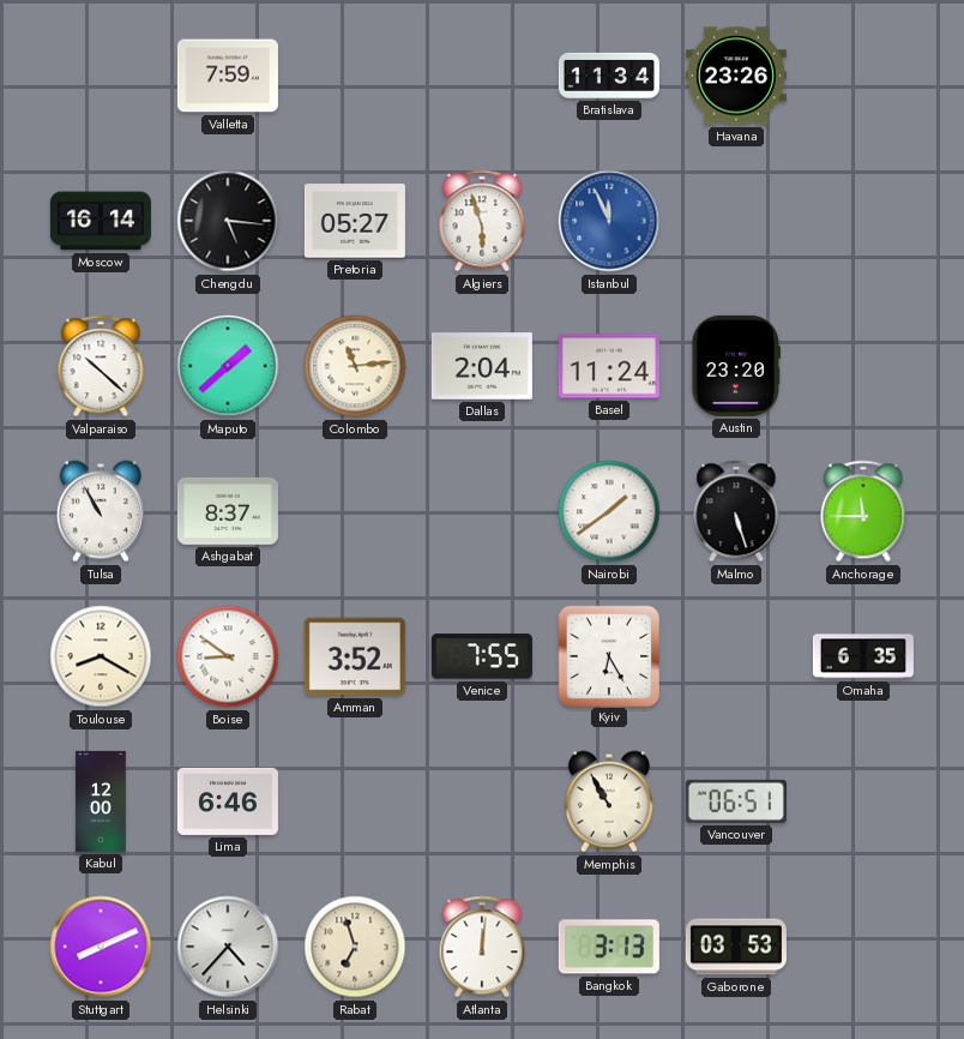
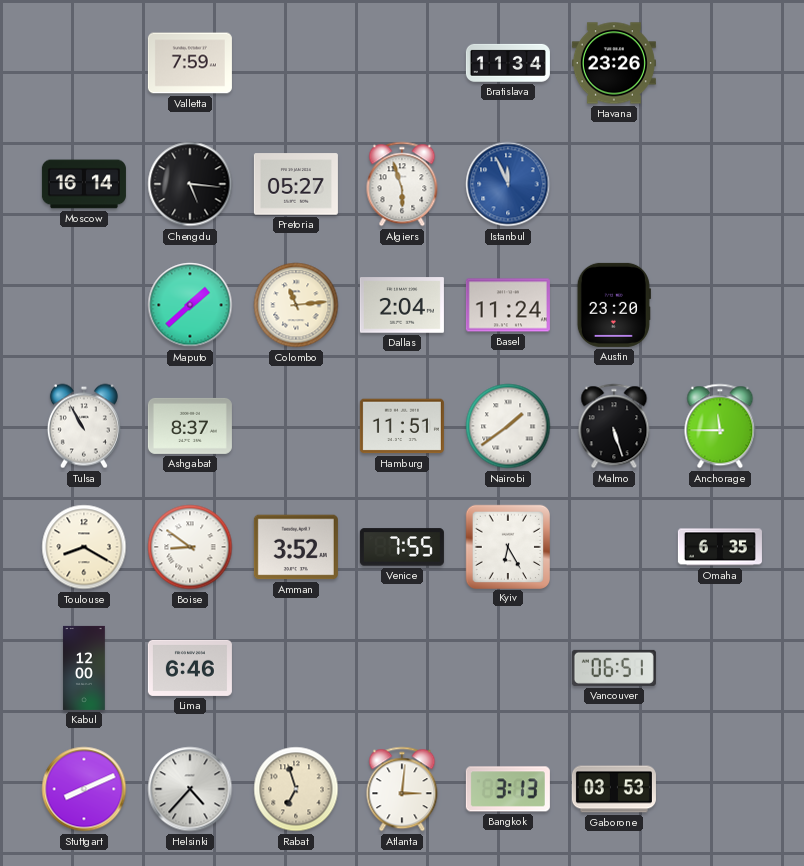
Valparaiso: 10:22 -> none (101, 366)
Hamburg: none -> 11:51 (402, 426)
Memphis: 10:55 -> none (609, 801)
Atlanta: 12:01 -> 3:01 (402, 789)
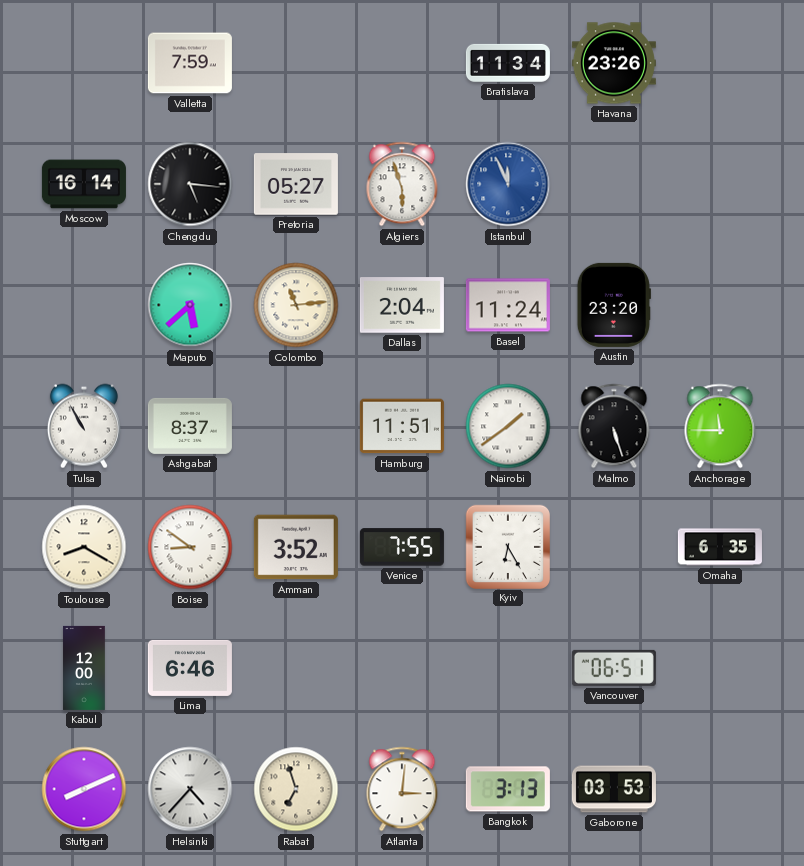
Maputo: 1:38 -> 5:38 (190, 305)
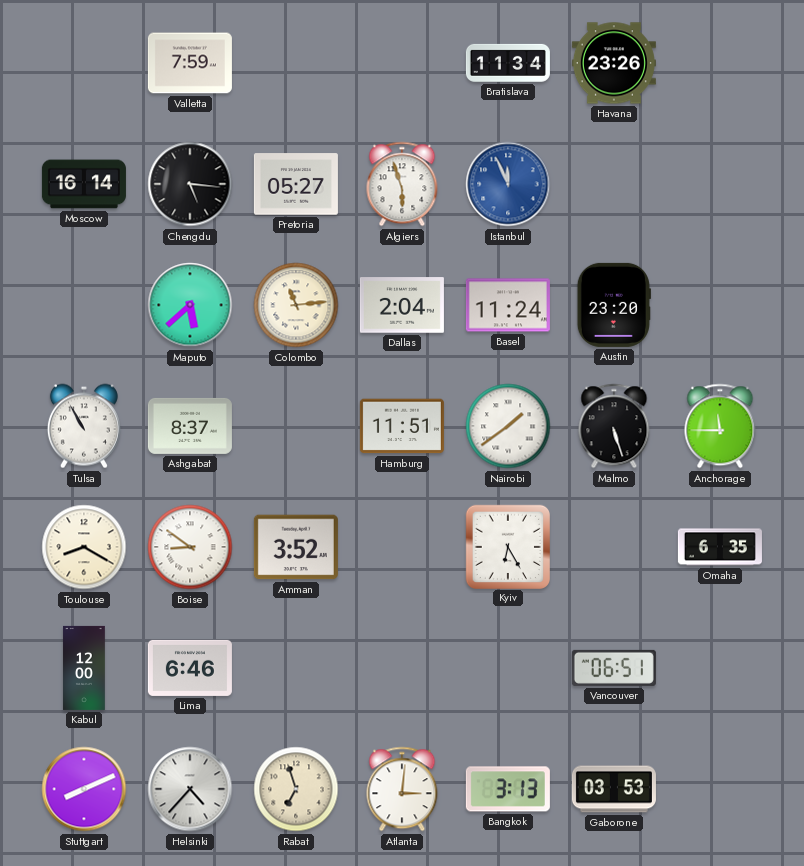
Venice: 7:55 -> none (402, 547)
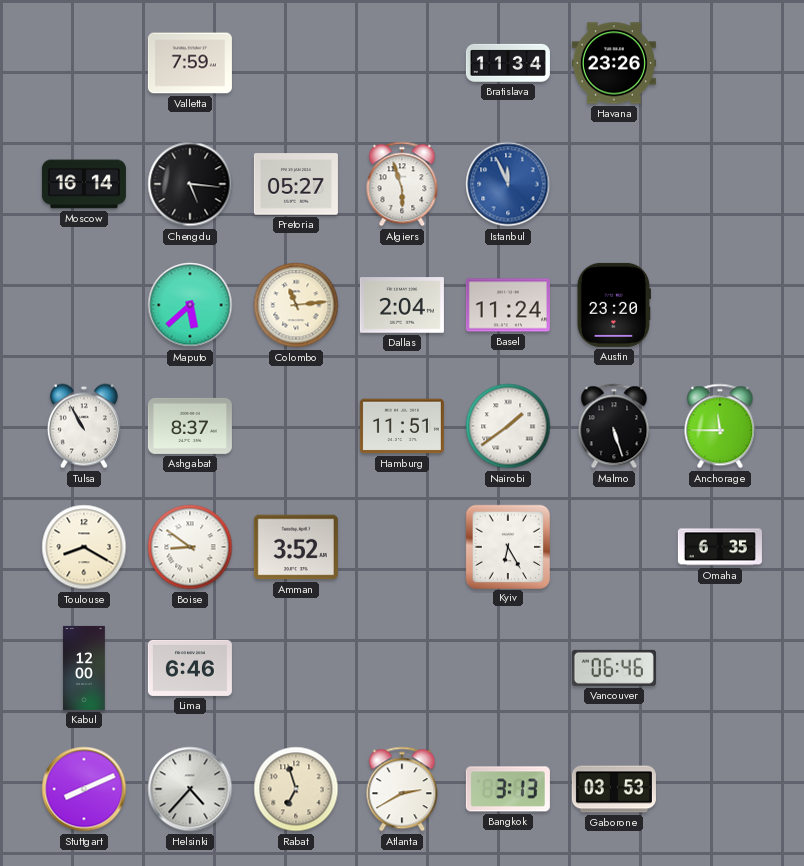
Vancouver: 06:51 -> 06:46 (614, 668)
Atlanta: 3:01 -> 2:40 (402, 789)
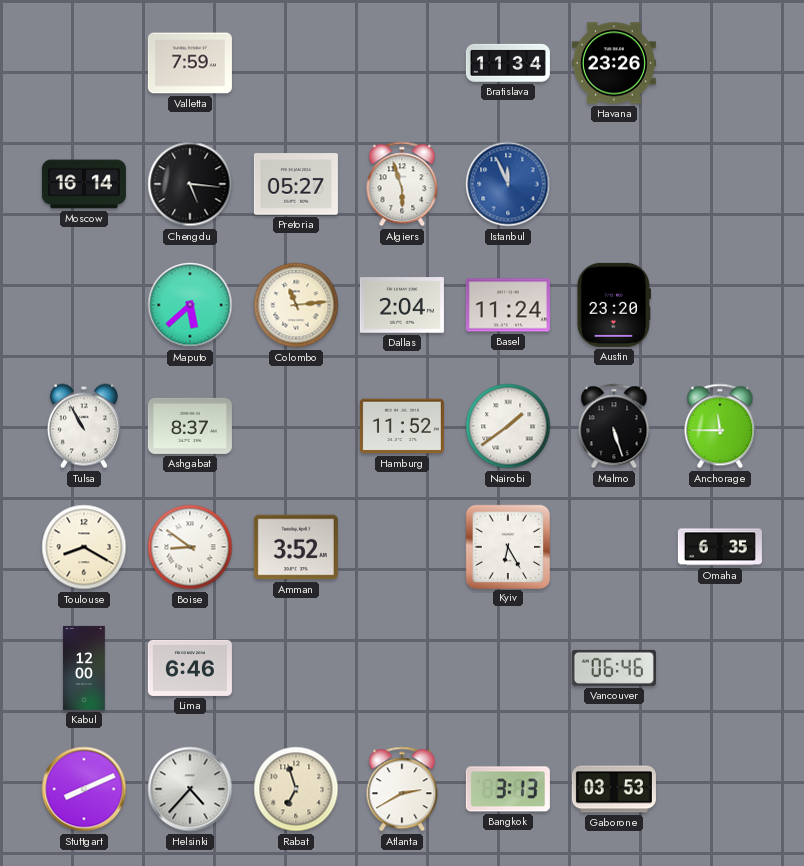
Hamburg: 11:51 -> 11:52 (402, 426)
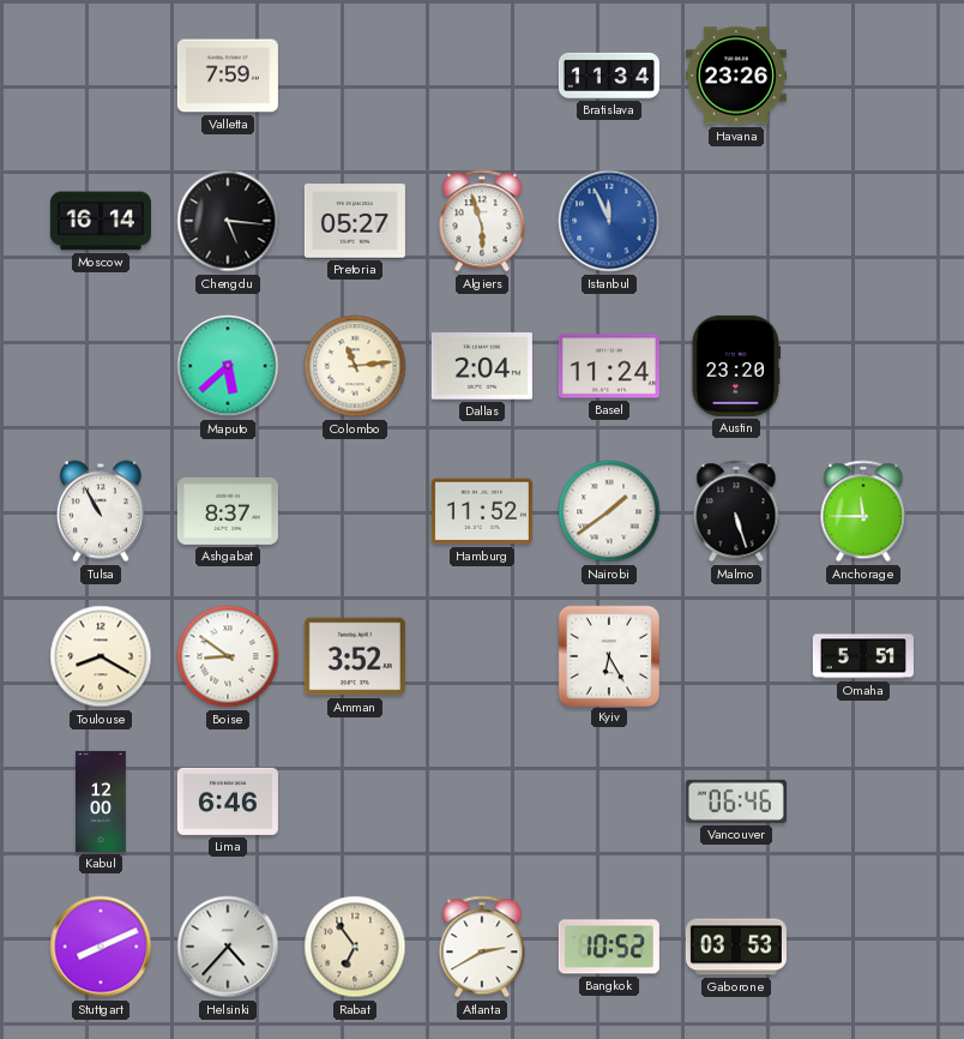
Omaha: 6:35 -> 5:51 (863, 656)
Rabat: 6:57 -> 6:54 (355, 947)
Bangkok: 3:13 -> 10:52 (609, 947)
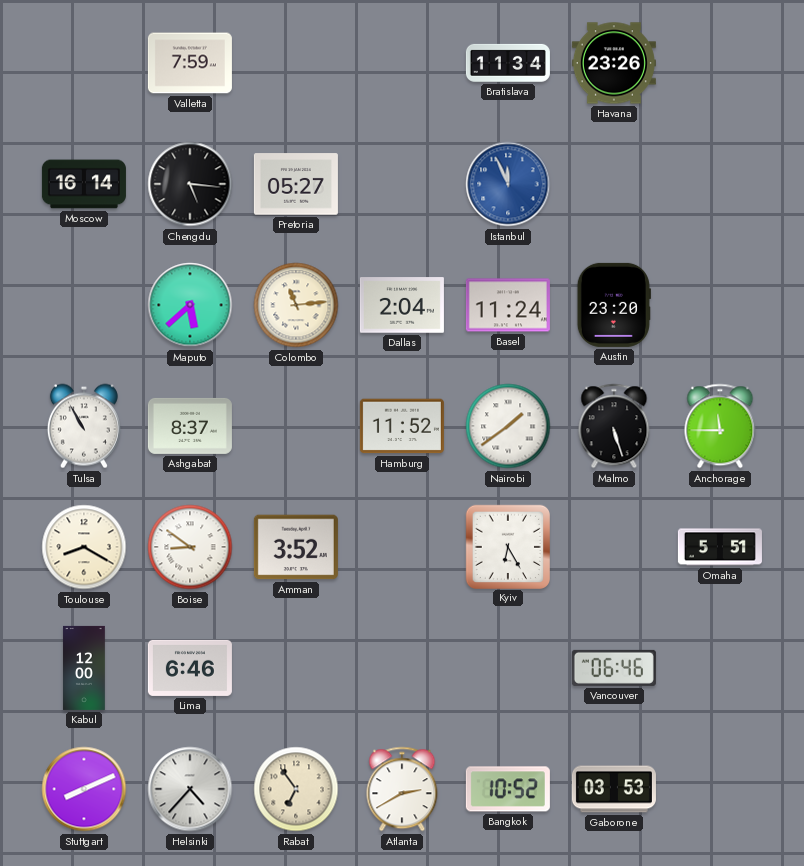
Algiers: 5:57 -> none (482, 221)
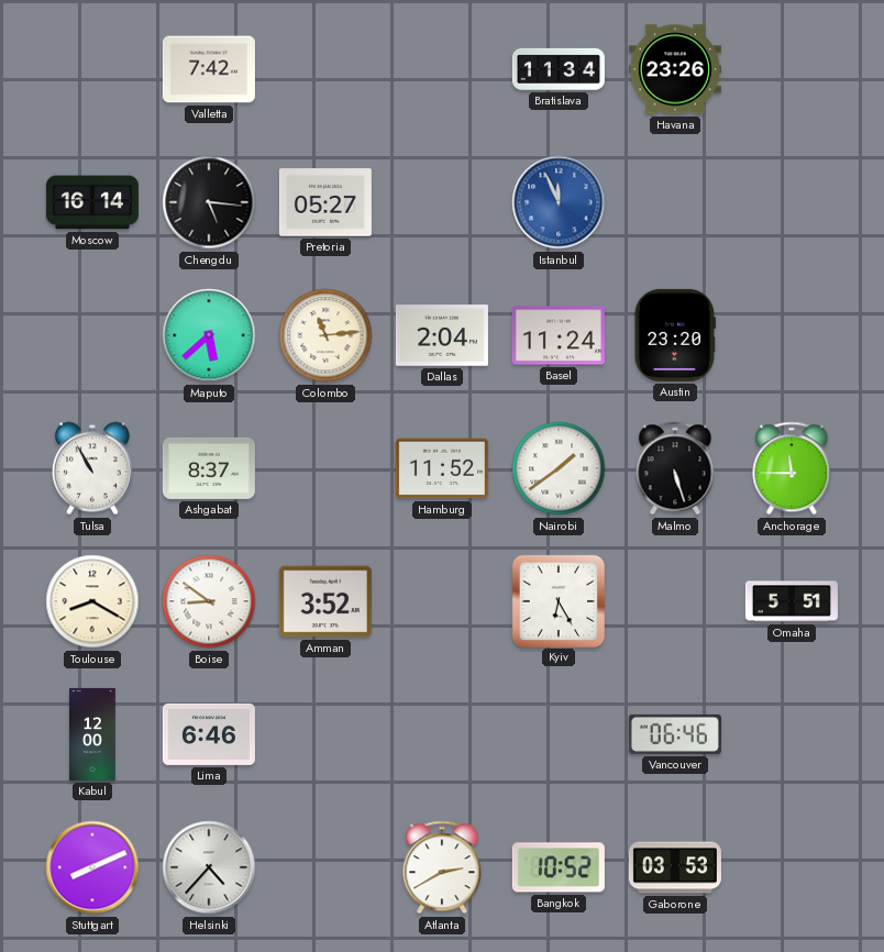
Valletta: 7:59 -> 7:42 (209, 69)
Rabat: 6:54 -> none (296, 789)
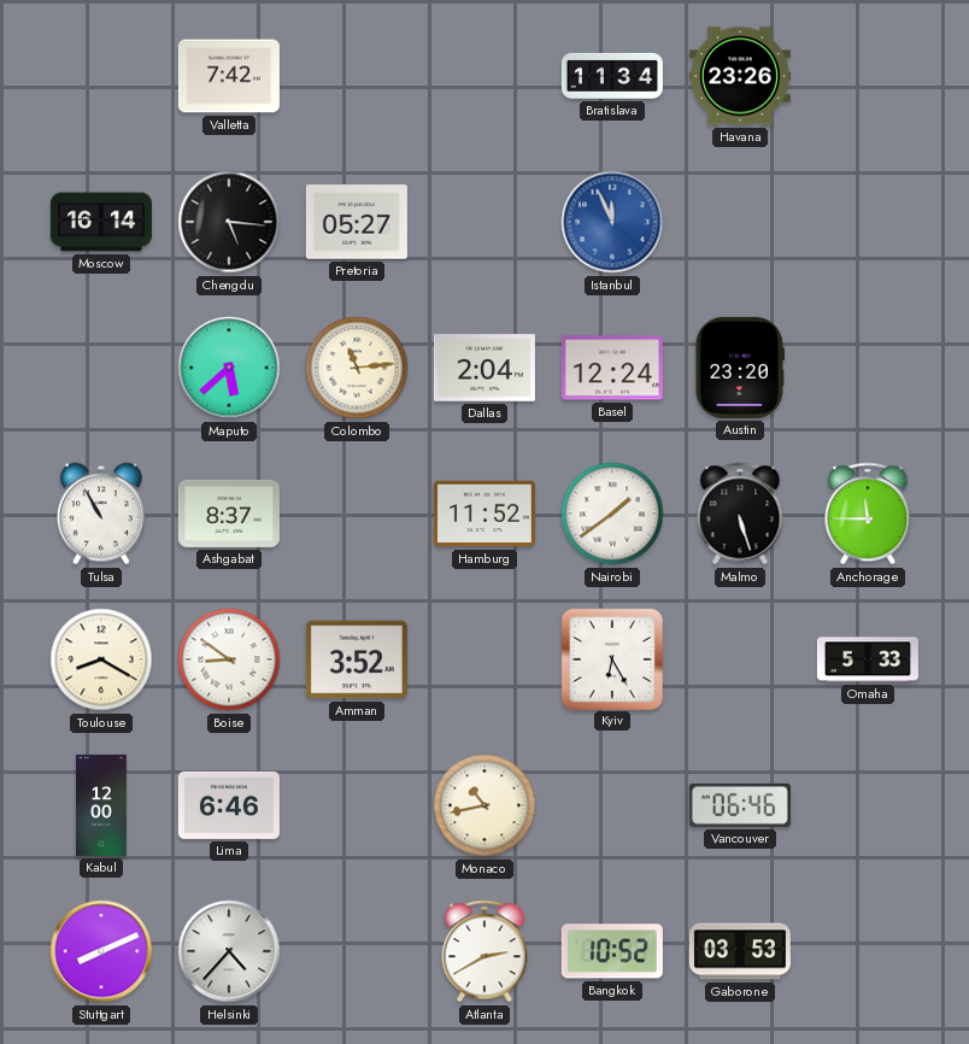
Basel: 11:24 -> 12:24 (612, 368)
Omaha: 5:51 -> 5:33 (868, 659)
Monaco: none -> 10:43 (485, 805)
